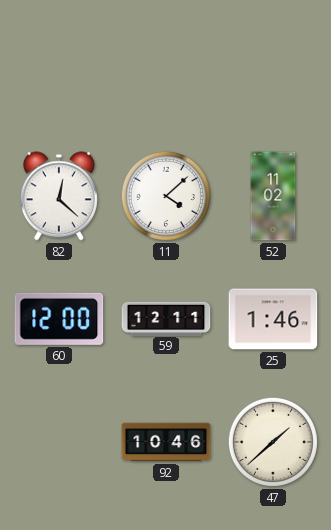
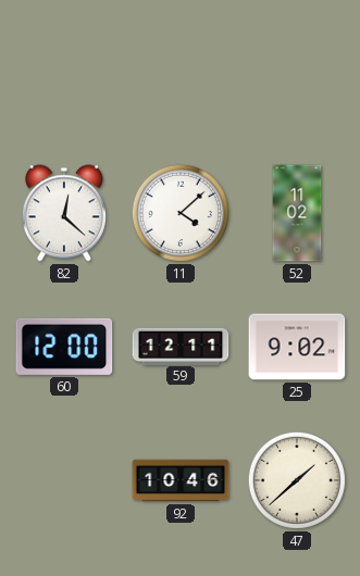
25: 1:46 -> 9:02 (297, 347)
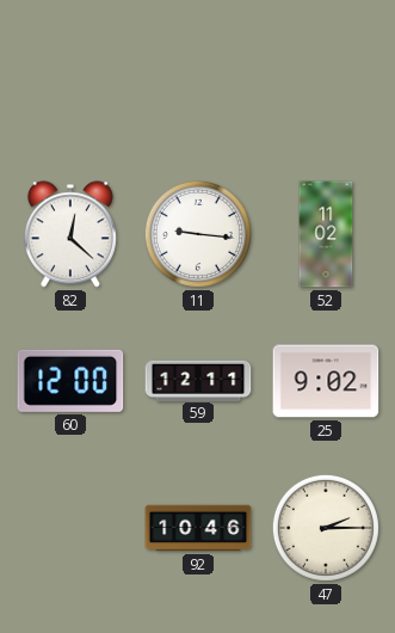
11: 4:08 -> 9:16 (198, 234)
47: 1:38 -> 2:15 (326, 528)
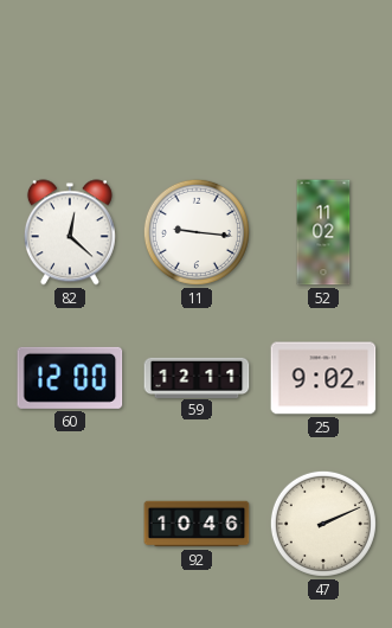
47: 2:15 -> 2:11 (323, 524)
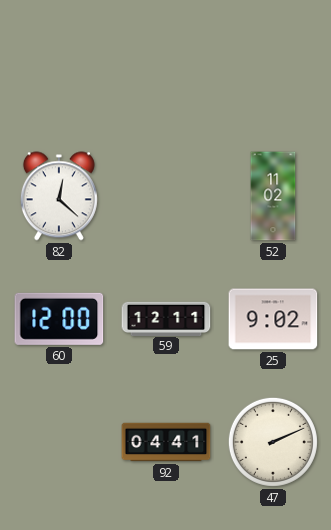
11: 9:16 -> none (197, 232)
92: 10:46 -> 04:41 (166, 442)
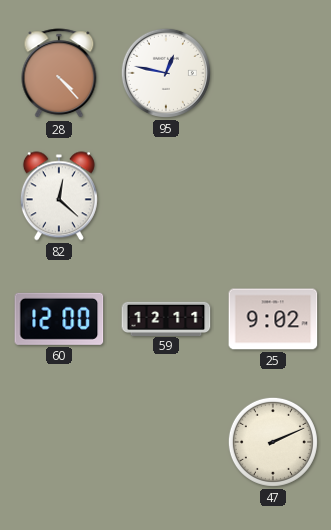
28: none -> 4:23 (59, 74)
95: none -> 12:47 (166, 73)
52: 11:02 -> none (273, 196)
92: 04:41 -> none (166, 442)
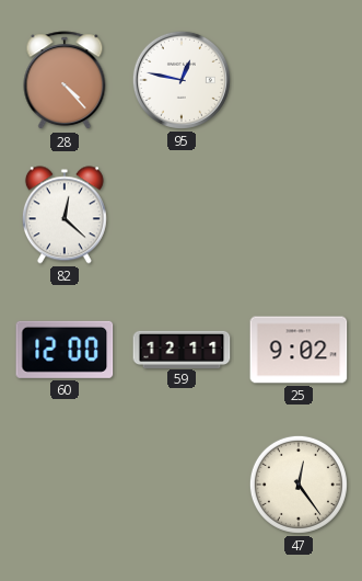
47: 2:11 -> 12:24 (299, 485)
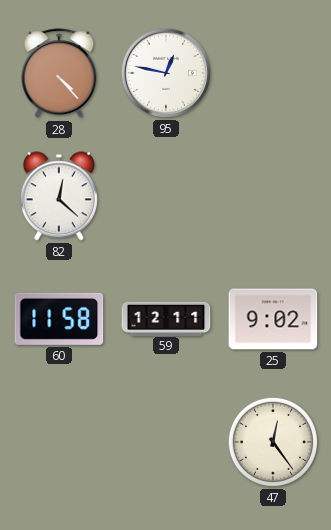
60: 12:00 -> 11:58 (59, 319)
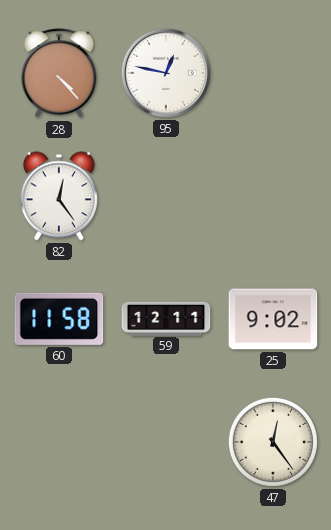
82: 12:22 -> 12:24 (59, 196)
